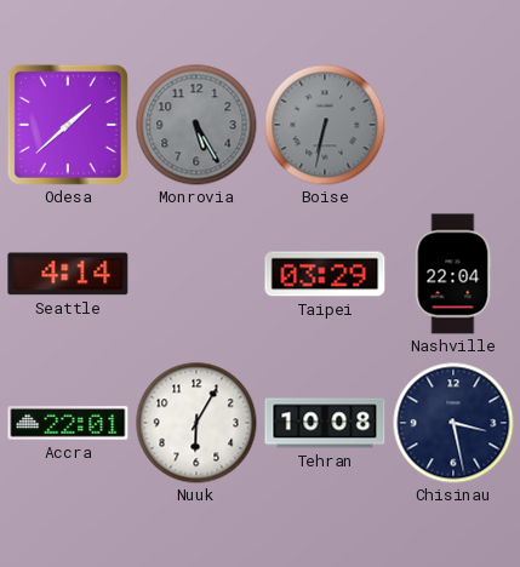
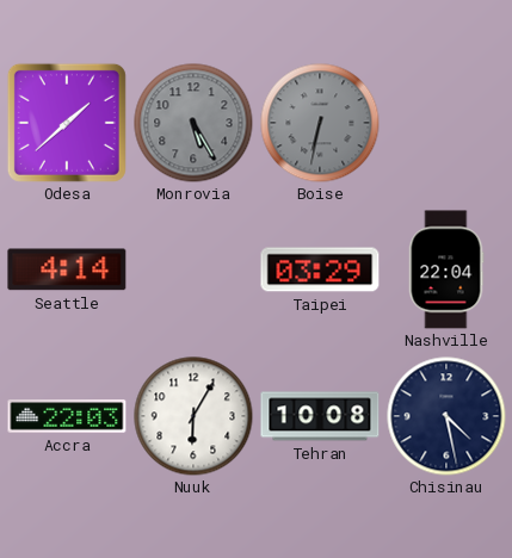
Accra: 22:01 -> 22:03 (67, 416)
Chisinau: 3:28 -> 4:28 (446, 416)
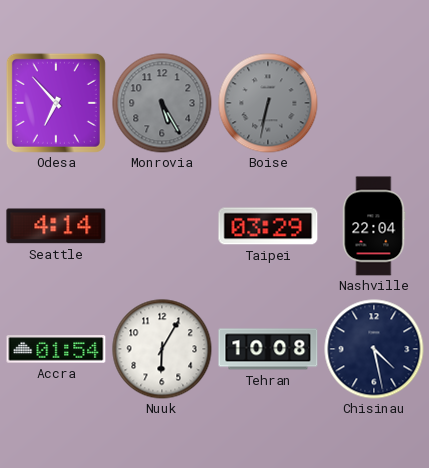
Odesa: 1:38 -> 6:53 (56, 103)
Accra: 22:03 -> 01:54 (56, 349)
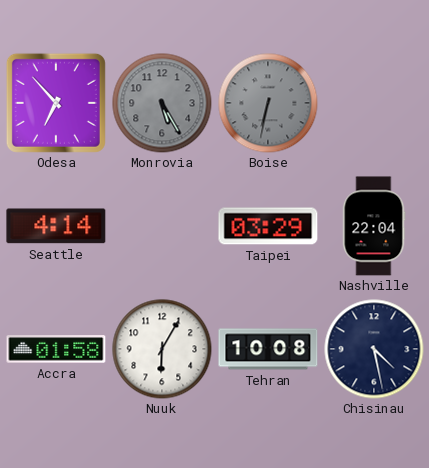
Accra: 01:54 -> 01:58 (56, 349)
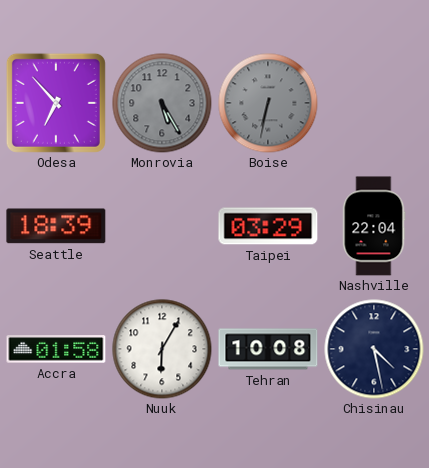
Seattle: 4:14 -> 18:39 (56, 226)
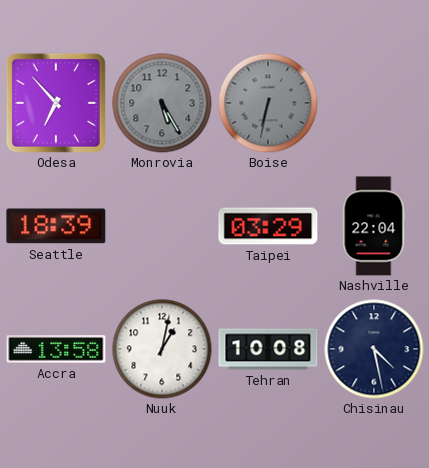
Accra: 01:58 -> 13:58 (56, 349)
Nuuk: 6:05 -> 1:02 (162, 349)
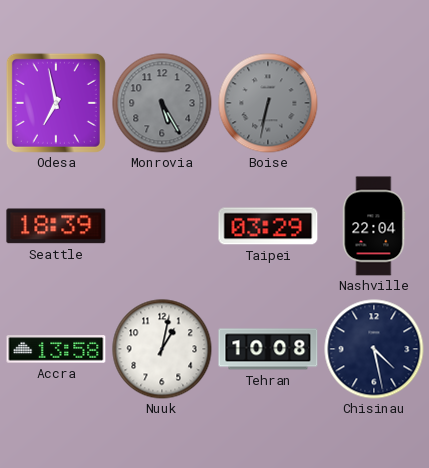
Odesa: 6:53 -> 6:58 (56, 103)
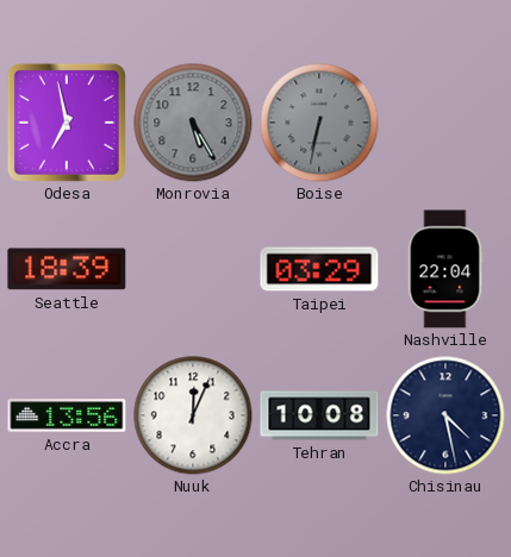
Accra: 13:58 -> 13:56 (67, 415)
Nuuk: 1:02 -> 12:04 (193, 415)
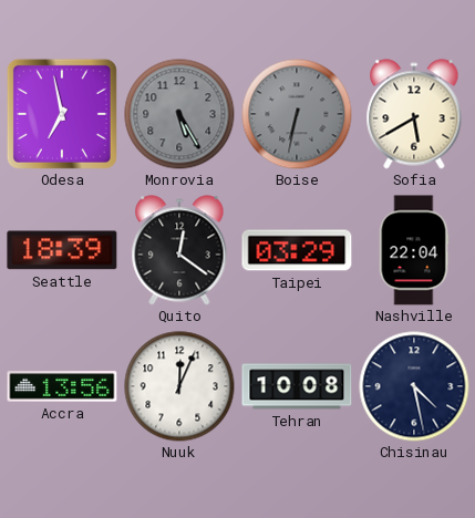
Sofia: none -> 5:40 (414, 114)
Quito: none -> 12:21 (179, 250)
